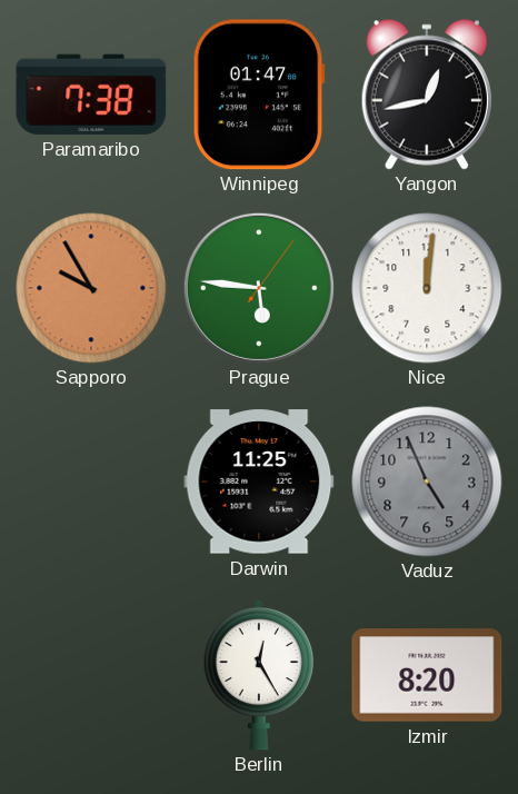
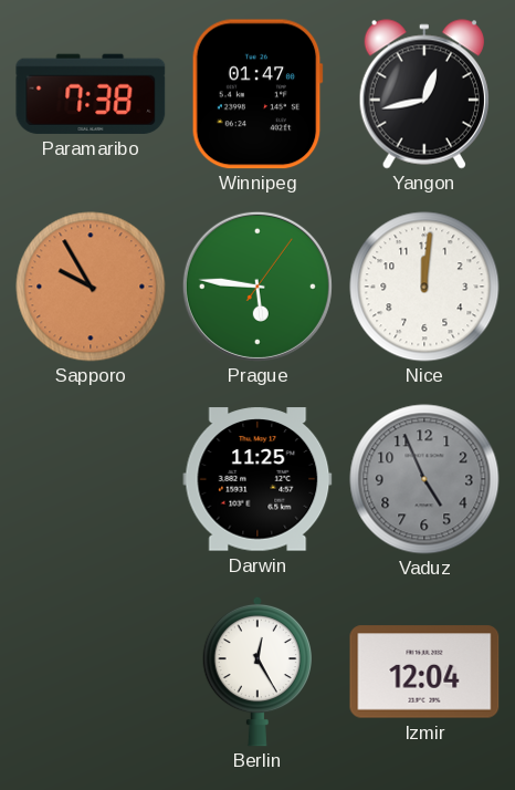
Izmir: 8:20 -> 12:04 (424, 672)
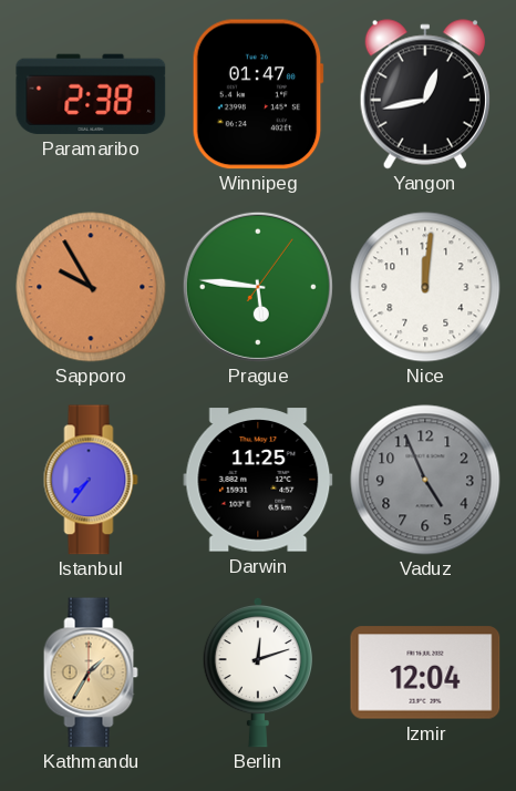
Paramaribo: 7:38 -> 2:38 (91, 94)
Istanbul: none -> 7:36 (91, 480)
Kathmandu: none -> 1:35 (91, 672)
Berlin: 12:25 -> 12:12 (258, 672)
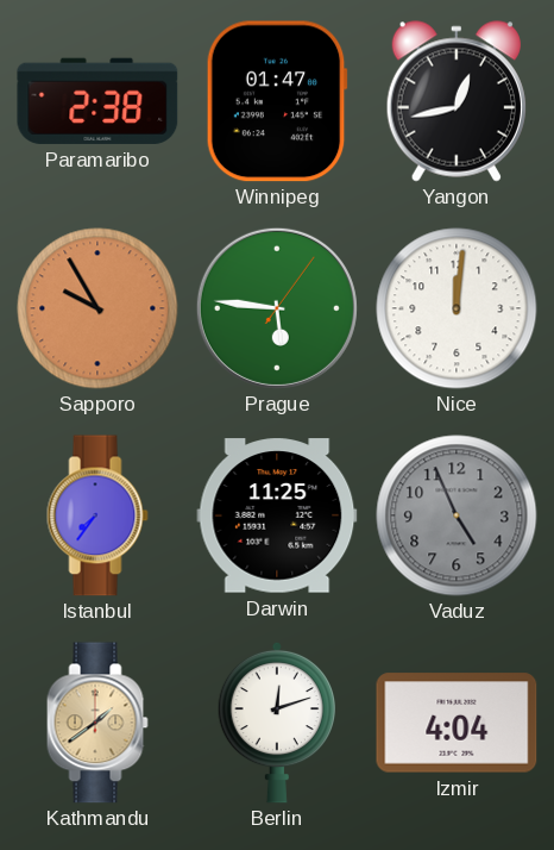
Kathmandu: 1:35 -> 1:39 (97, 723)
Izmir: 12:04 -> 4:04 (457, 723)
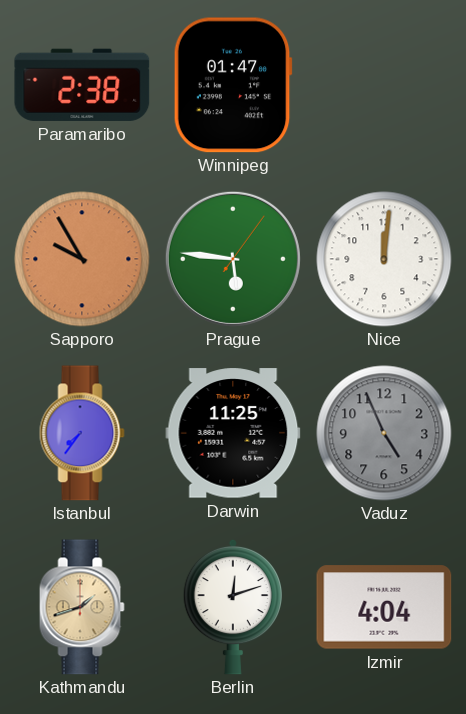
Yangon: 12:43 -> none (457, 101)
Kathmandu: 1:39 -> 1:42 (82, 607)
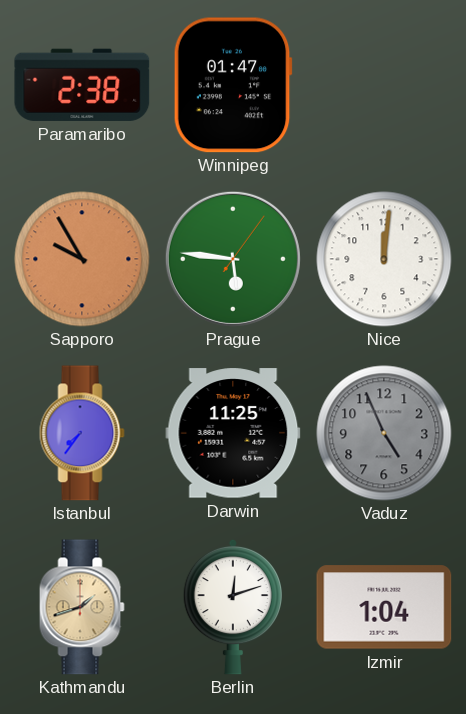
Izmir: 4:04 -> 1:04 (384, 607)
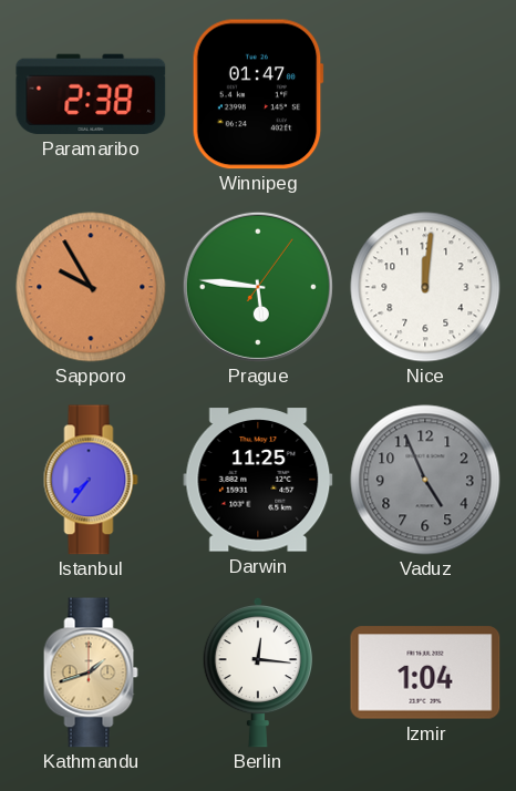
Berlin: 12:12 -> 12:16 (258, 672)
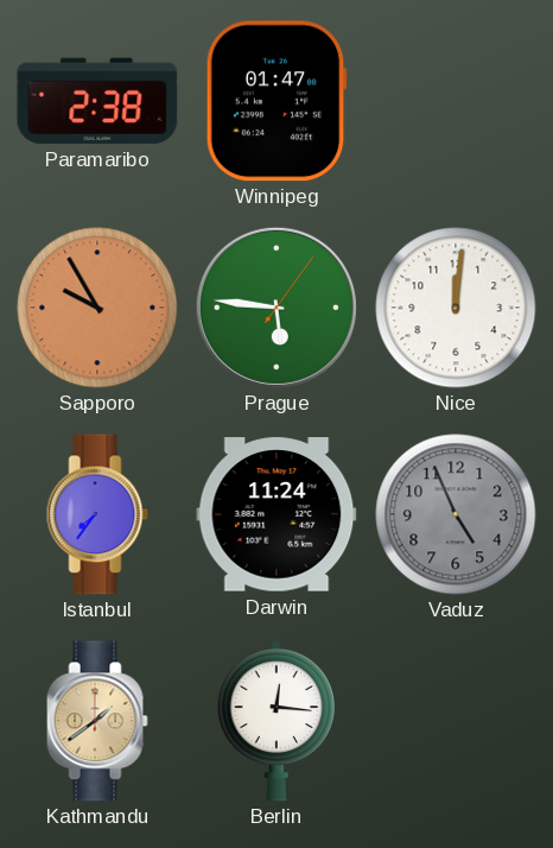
Darwin: 11:25 -> 11:24 (276, 514)
Kathmandu: 1:42 -> 1:39 (97, 721)
Izmir: 1:04 -> none (425, 672)
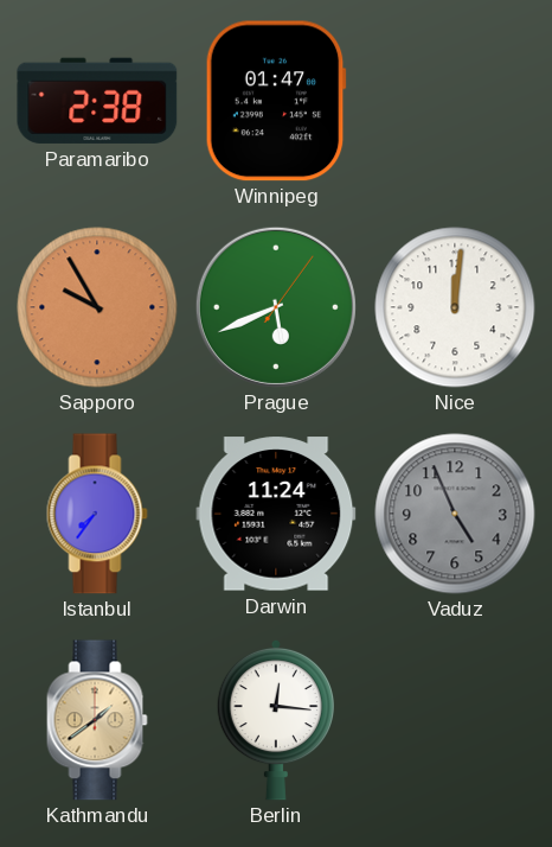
Prague: 5:46 -> 5:41 (276, 307)
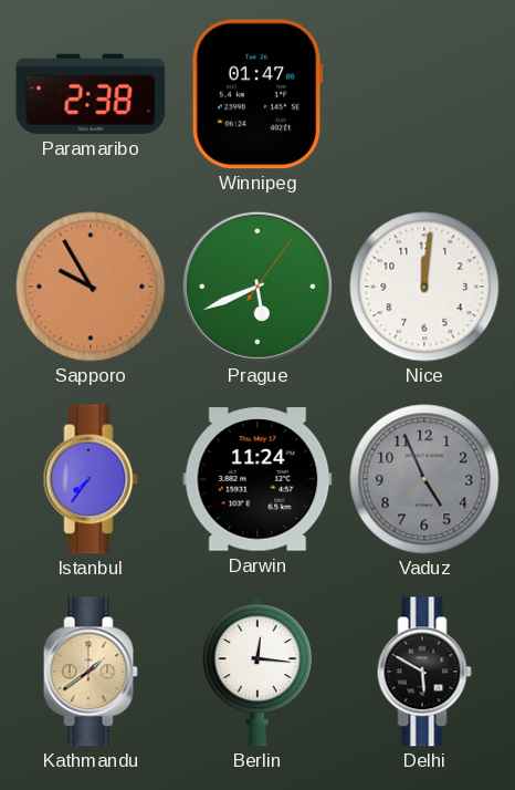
Delhi: none -> 5:50 (424, 672)
